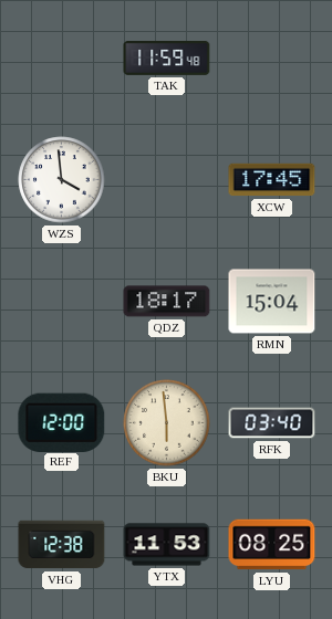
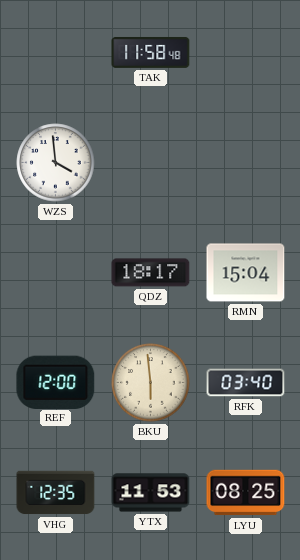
TAK: 11:59 -> 11:58 (151, 52)
XCW: 17:45 -> none (272, 180)
VHG: 12:38 -> 12:35 (56, 493)
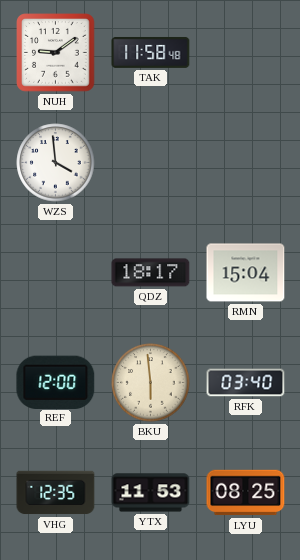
NUH: none -> 9:09 (56, 53)
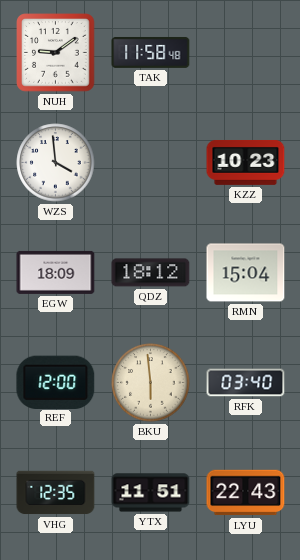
KZZ: none -> 10:23 (246, 162)
EGW: none -> 18:09 (56, 272)
QDZ: 18:17 -> 18:12 (151, 273)
YTX: 11:53 -> 11:51 (151, 493)
LYU: 08:25 -> 22:43 (246, 493)
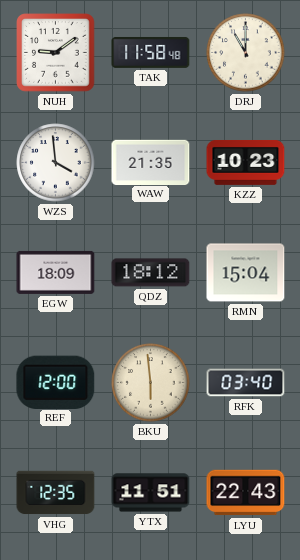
DRJ: none -> 11:00 (246, 53)
WAW: none -> 21:35 (151, 162)
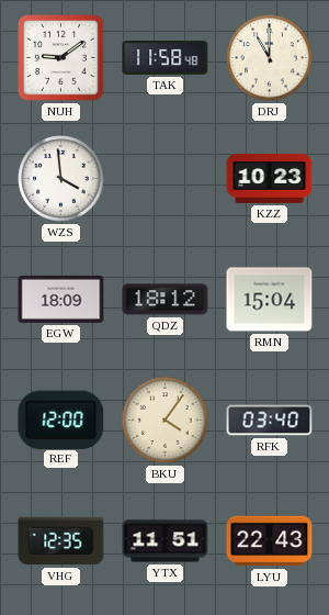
WAW: 21:35 -> none (151, 162)
BKU: 5:59 -> 4:06 (166, 421)
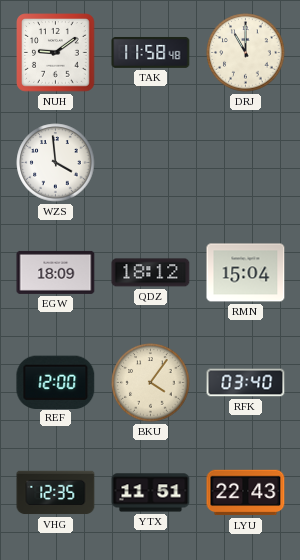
KZZ: 10:23 -> none (270, 178)
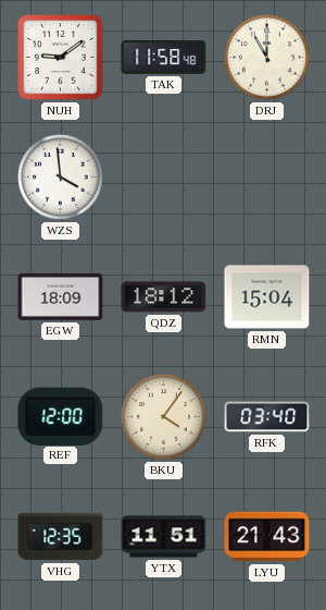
LYU: 22:43 -> 21:43 (267, 537)
